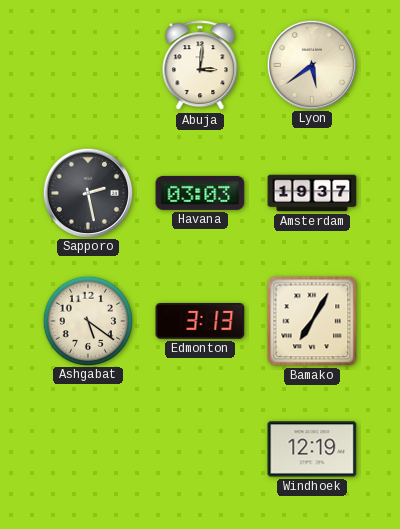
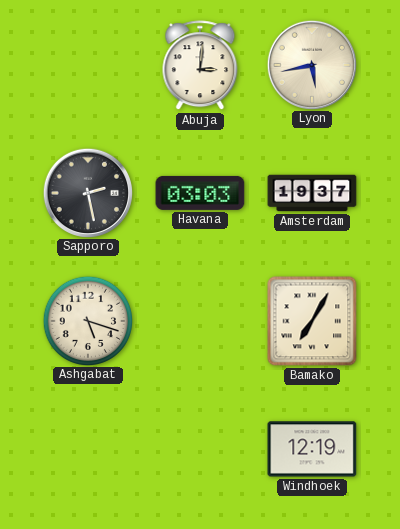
Lyon: 5:39 -> 5:43 (311, 64)
Ashgabat: 5:21 -> 5:18 (87, 320)
Edmonton: 3:13 -> none (200, 321)
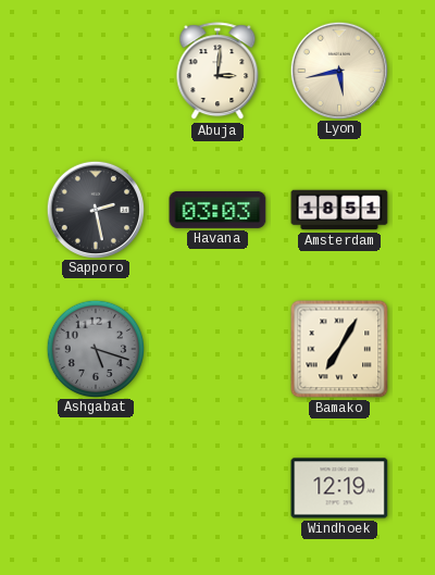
Amsterdam: 19:37 -> 18:51 (339, 210)
Ashgabat dial: cream -> grey (95, 348)
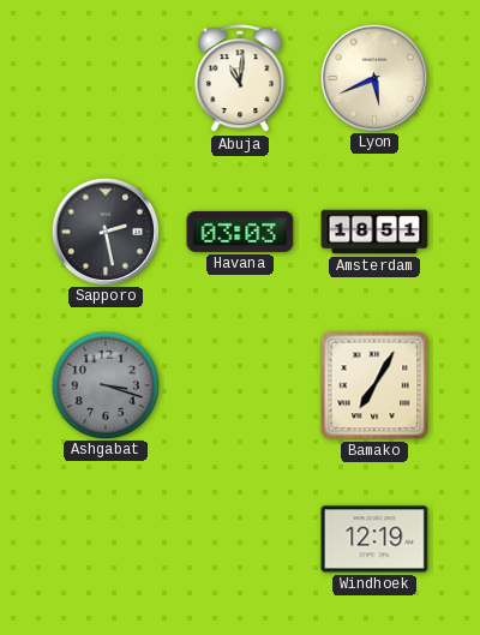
Abuja: 3:01 -> 11:01 (240, 79)
Lyon: 5:43 -> 5:41 (373, 77)
Ashgabat: 5:18 -> 3:18 (104, 384)
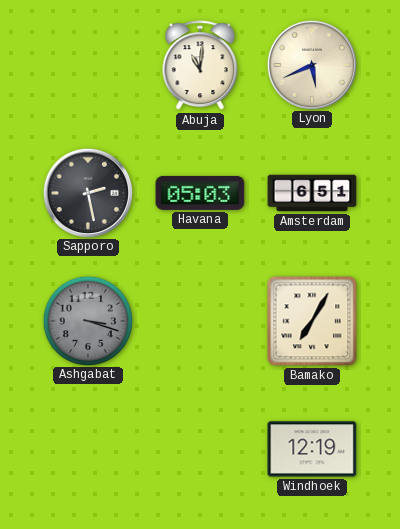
Havana: 03:03 -> 05:03 (200, 193)
Amsterdam: 18:51 -> 6:51 (312, 193)
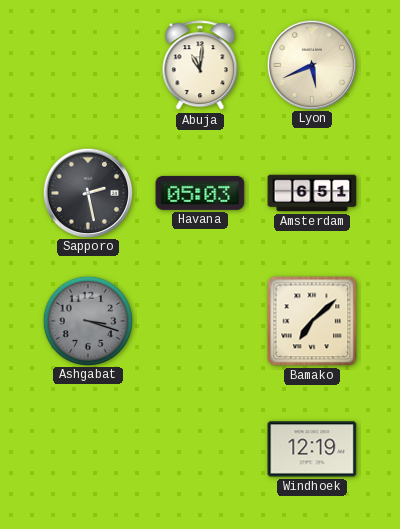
Bamako: 7:05 -> 7:08 (312, 321)
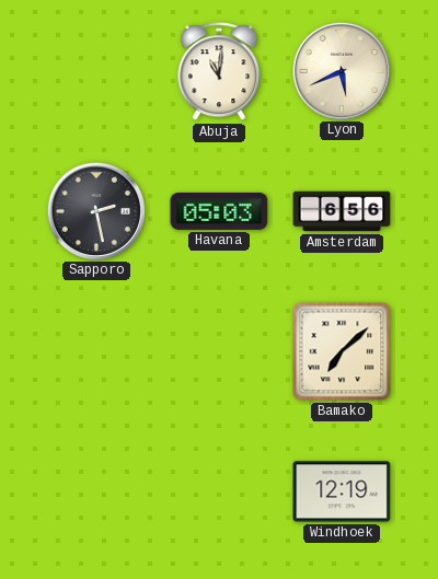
Amsterdam: 6:51 -> 6:56 (342, 211)
Ashgabat: 3:18 -> none (87, 320)
